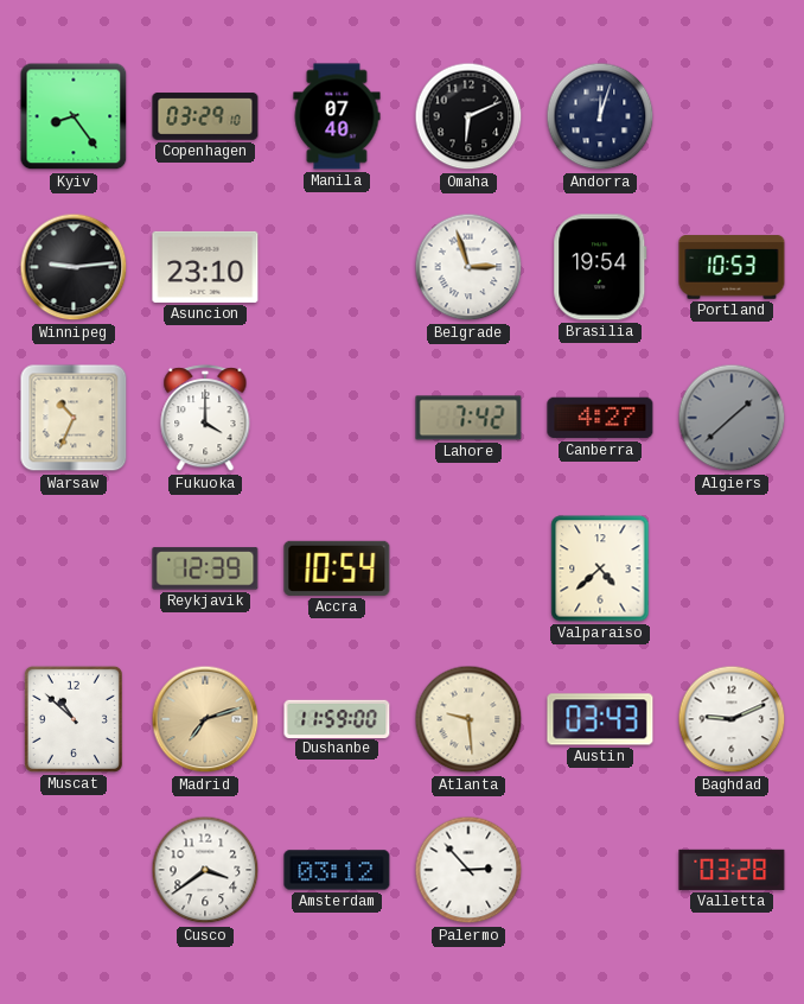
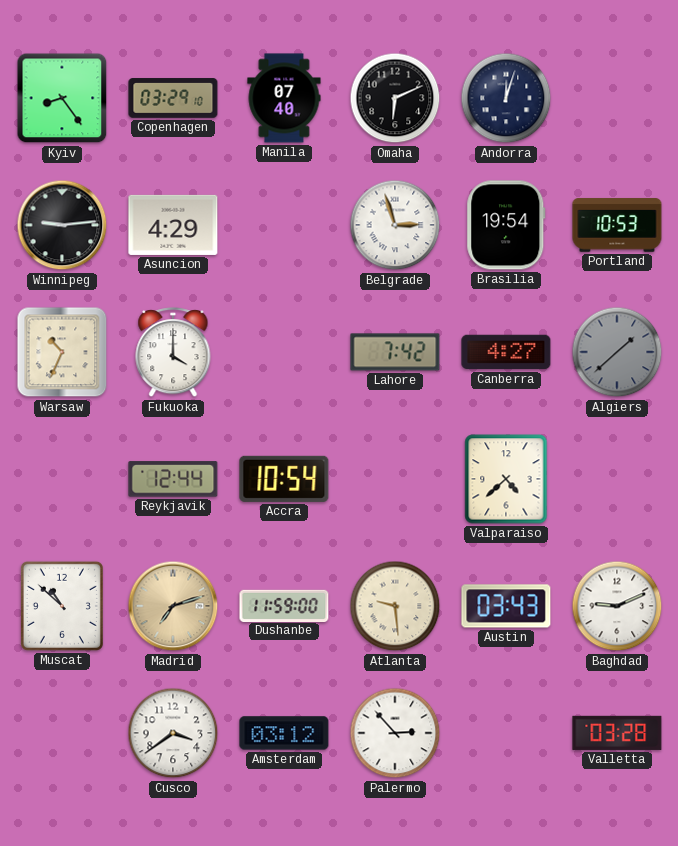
Asuncion: 23:10 -> 4:29 (173, 225)
Reykjavik: 12:39 -> 12:44 (173, 479)
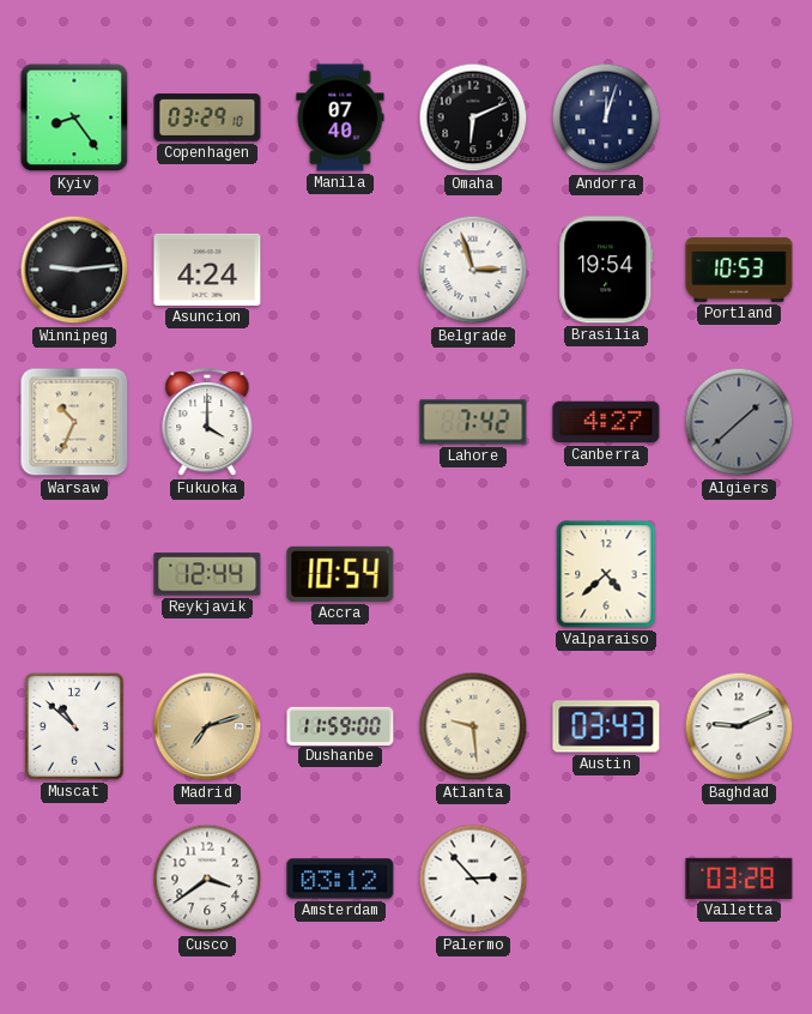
Asuncion: 4:29 -> 4:24 (207, 270)
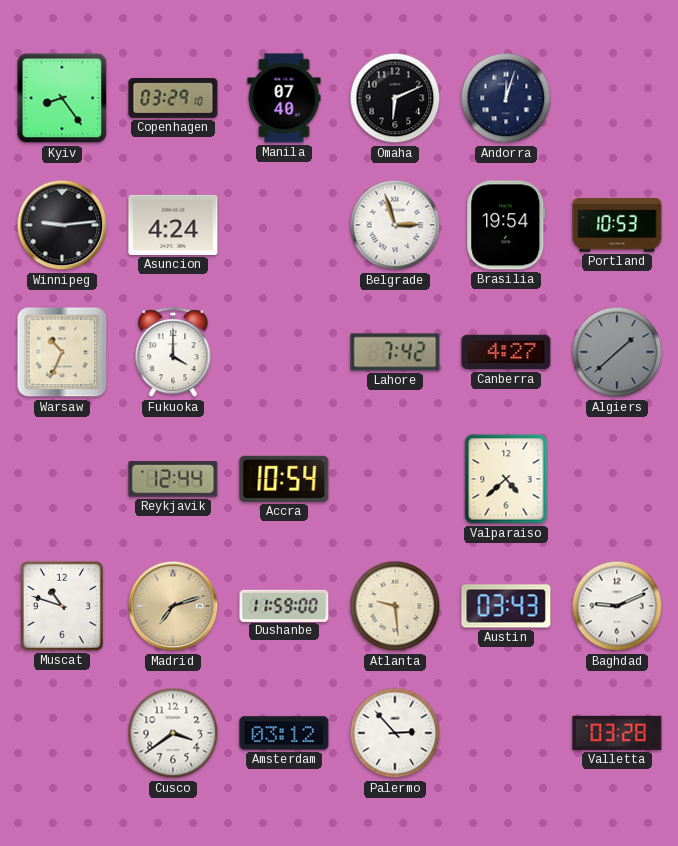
Muscat: 10:52 -> 10:48 (62, 606)
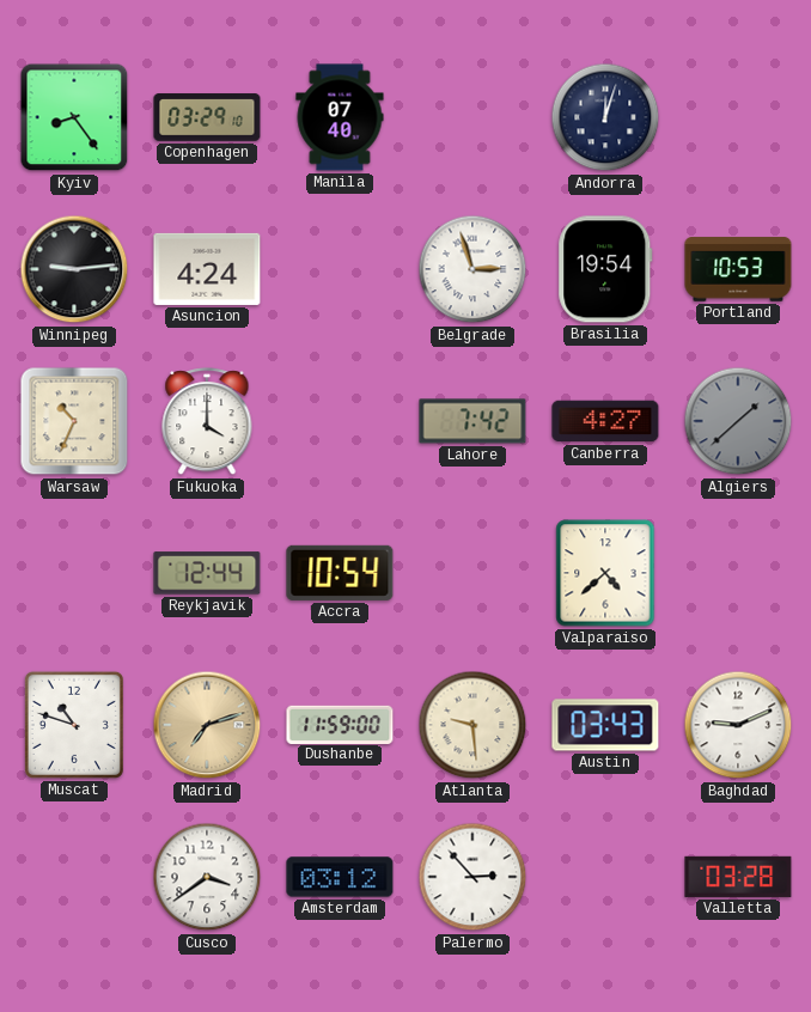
Omaha: 6:11 -> none (395, 98)
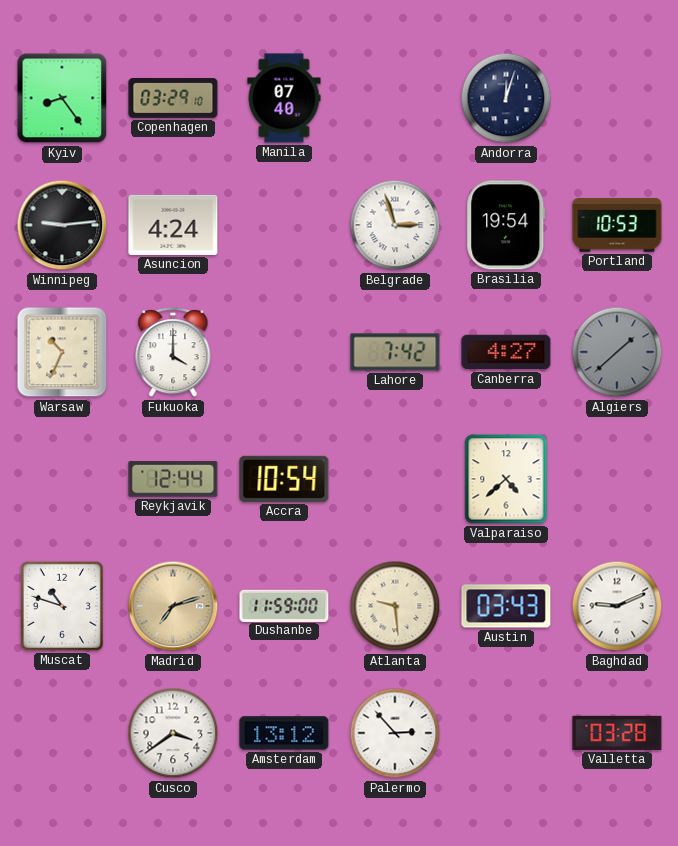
Amsterdam: 03:12 -> 13:12 (284, 733)
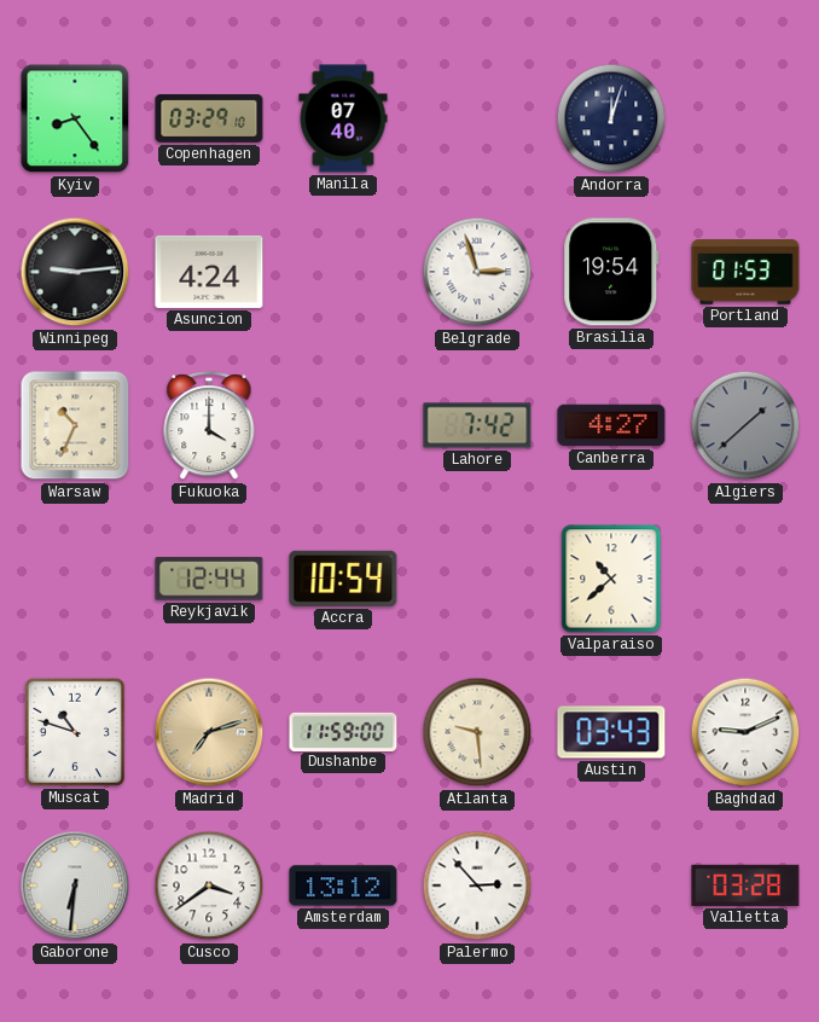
Portland: 10:53 -> 01:53 (745, 272)
Valparaiso: 4:38 -> 10:38 (611, 579)
Gaborone: none -> 6:31 (75, 885)
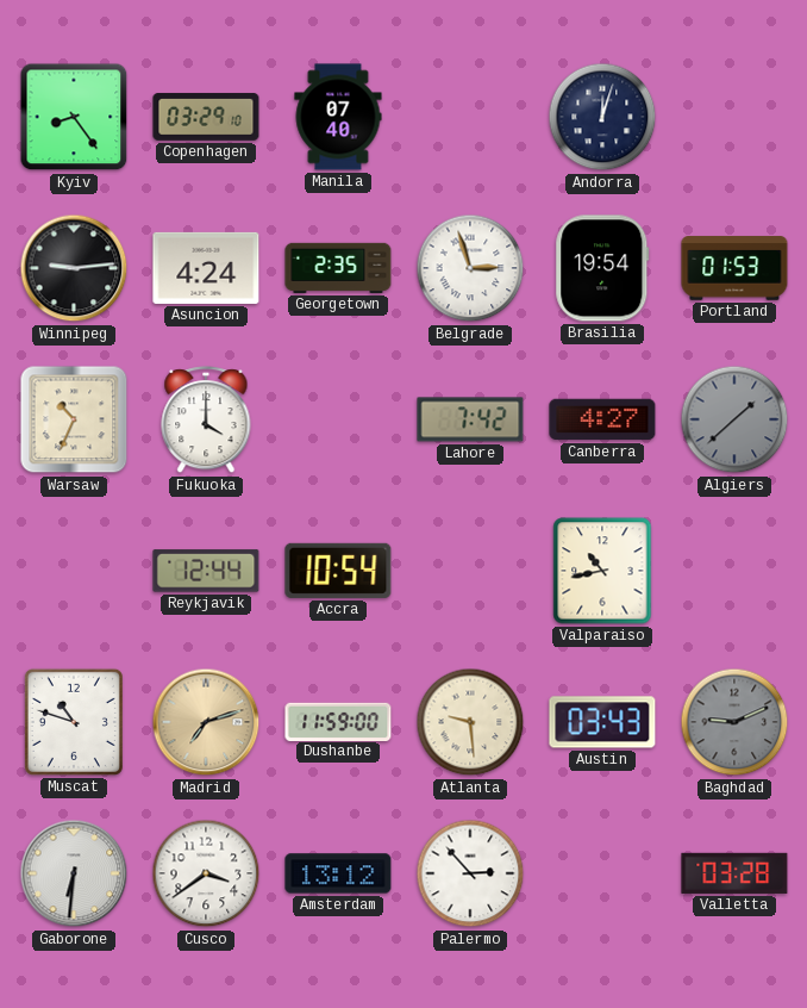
Georgetown: none -> 2:35 (338, 268)
Valparaiso: 10:38 -> 10:43 (602, 571)
Baghdad dial: white -> grey (734, 722)
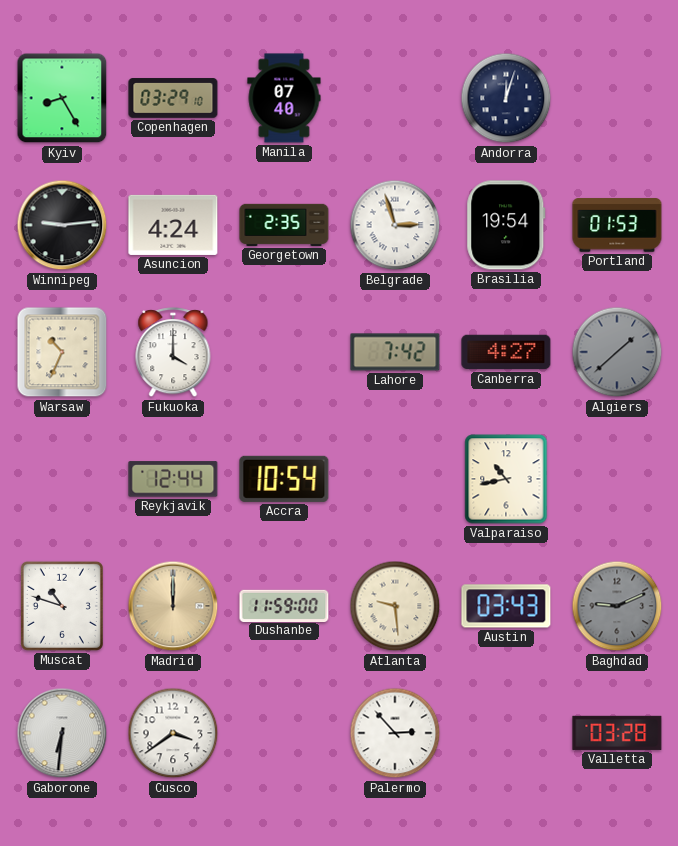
Kyiv: 8:24 -> 8:25 (62, 98)
Madrid: 7:12 -> 12:00 (173, 606)
Amsterdam: 13:12 -> none (338, 873)
